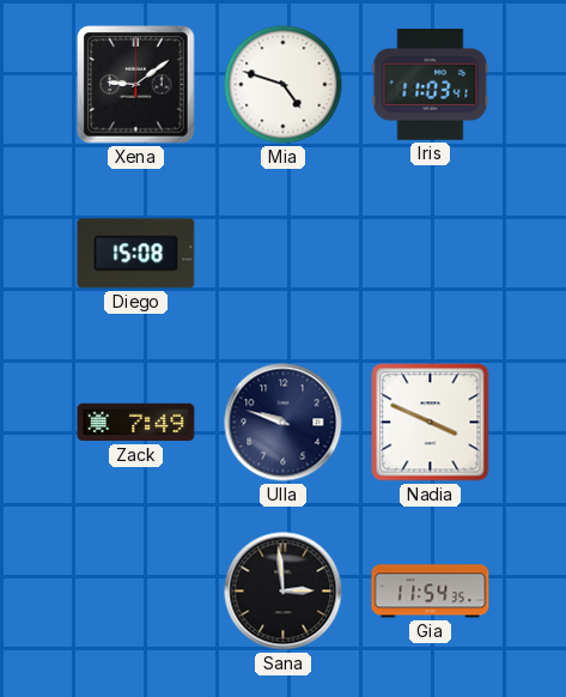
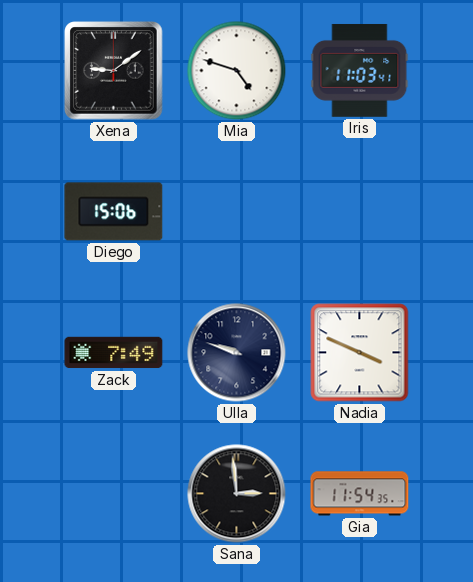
Diego: 15:08 -> 15:06 (114, 212)
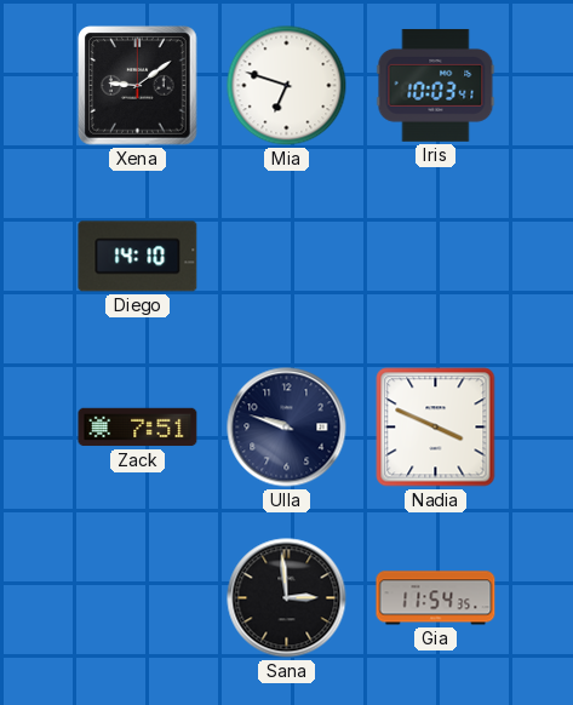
Mia: 4:48 -> 6:48 (287, 86)
Iris: 11:03 -> 10:03 (436, 86)
Diego: 15:06 -> 14:10 (138, 257)
Zack: 7:49 -> 7:51 (138, 428)
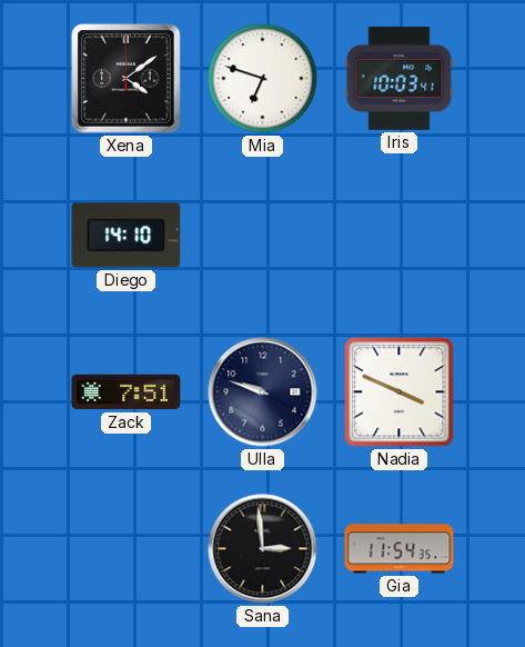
Xena: 9:09 -> 4:09 (127, 79)
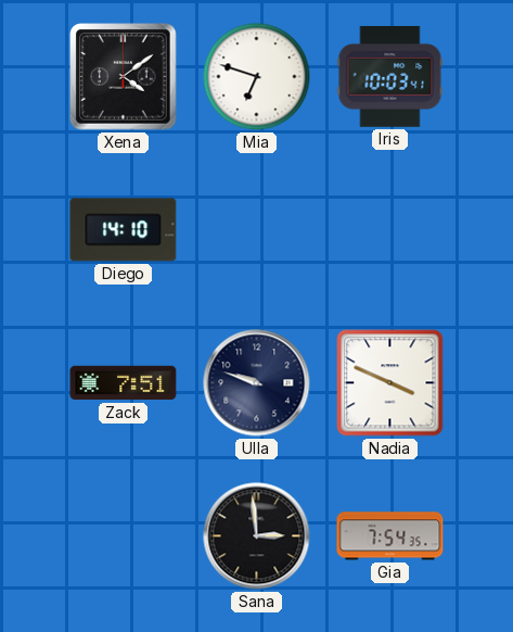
Gia: 11:54 -> 7:54 (390, 536)
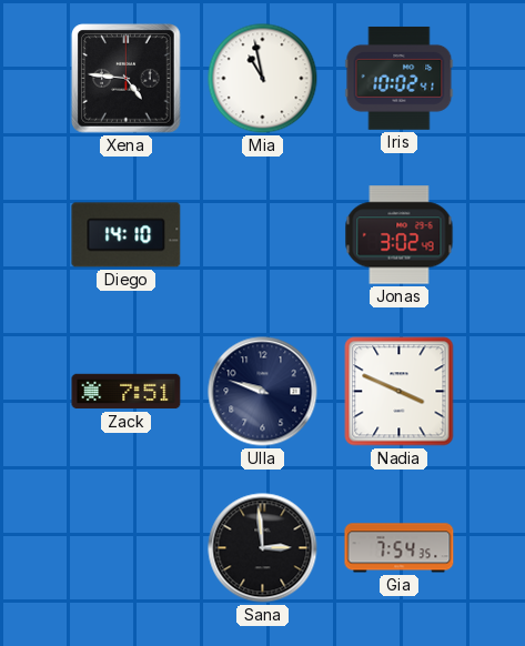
Xena: 4:09 -> 4:46 (127, 79)
Mia: 6:48 -> 10:58 (263, 79)
Iris: 10:03 -> 10:02 (400, 79)
Jonas: none -> 3:02 (400, 235)
